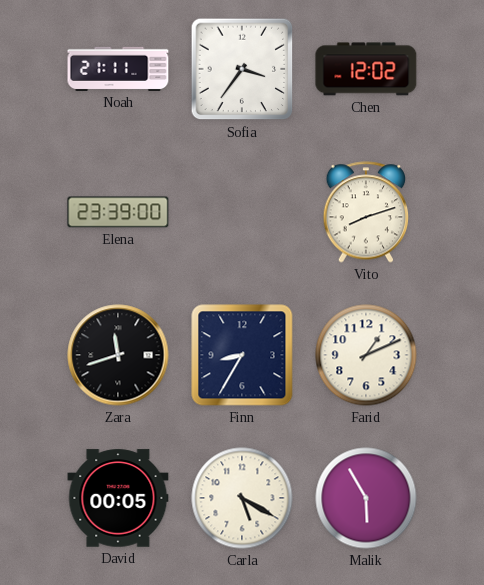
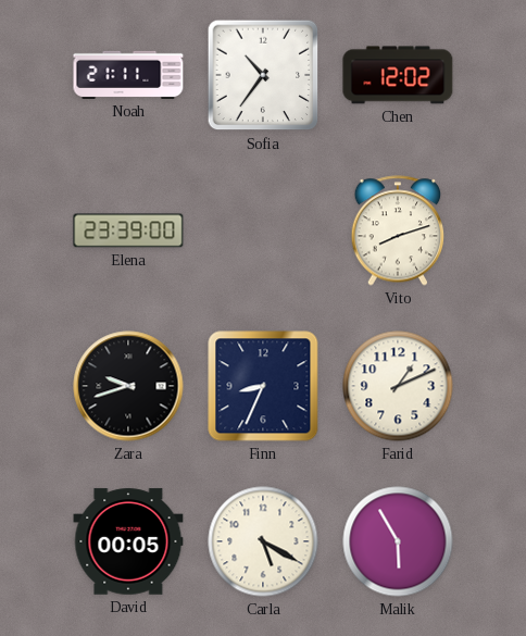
Sofia: 3:36 -> 10:36 (263, 75)
Zara: 11:42 -> 9:42 (128, 386)
Finn: 8:35 -> 8:34 (263, 386)
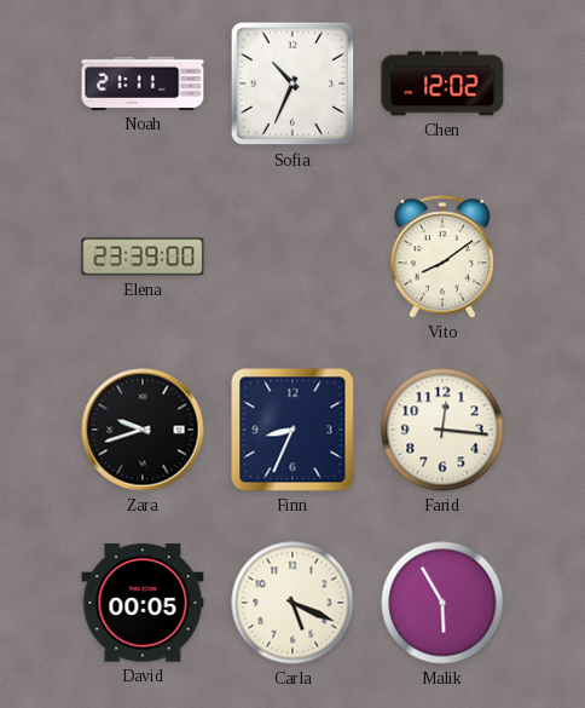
Sofia: 10:36 -> 10:34 (292, 84)
Vito: 8:12 -> 8:09 (442, 257)
Farid: 1:11 -> 12:16 (442, 430)
Carla: 5:20 -> 5:19 (292, 603)
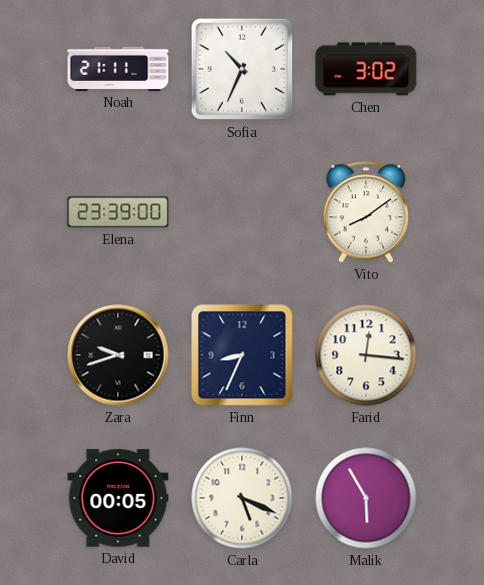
Chen: 12:02 -> 3:02 (366, 69)
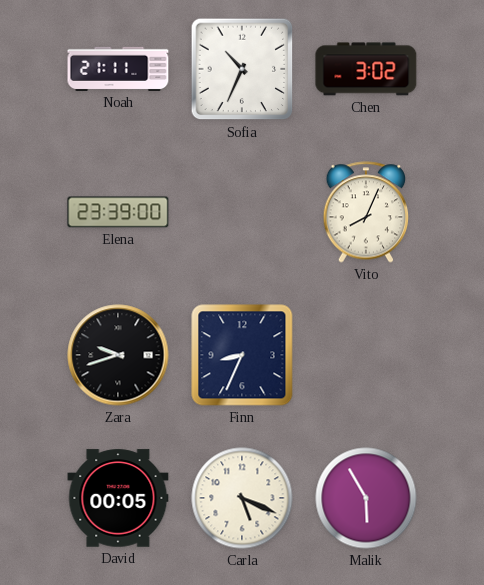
Vito: 8:09 -> 8:04 (366, 212)
Farid: 12:16 -> none (366, 355)
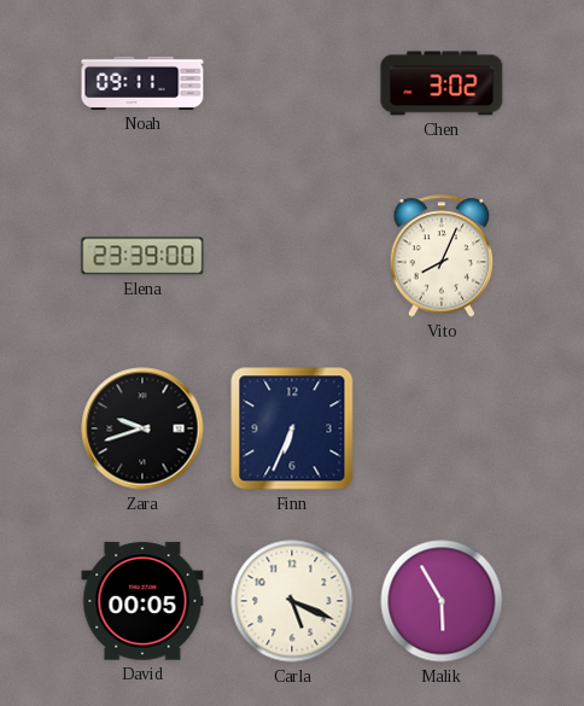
Noah: 21:11 -> 09:11 (142, 83)
Sofia: 10:34 -> none (242, 69)
Finn: 8:34 -> 6:34 (292, 428)
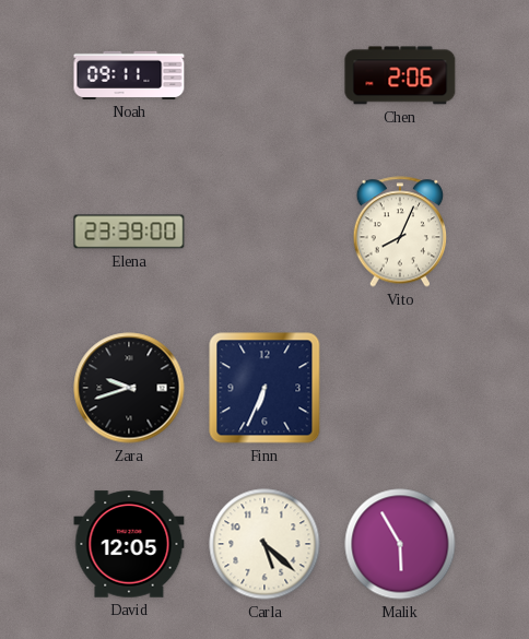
Chen: 3:02 -> 2:06 (400, 75)
David: 00:05 -> 12:05 (129, 544)
Carla: 5:19 -> 5:22 (264, 544)
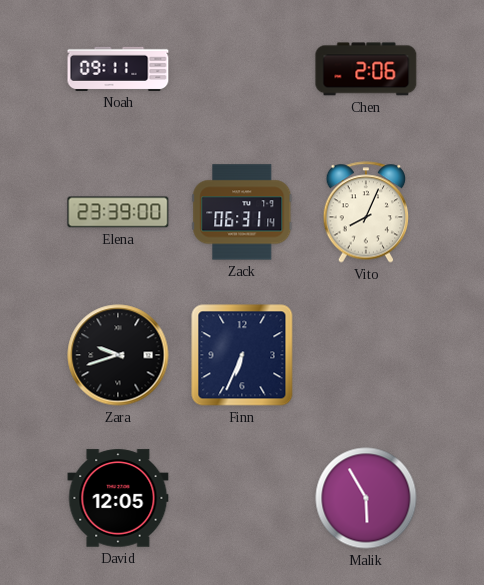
Zack: none -> 06:31 (242, 212)
Carla: 5:22 -> none (264, 544)
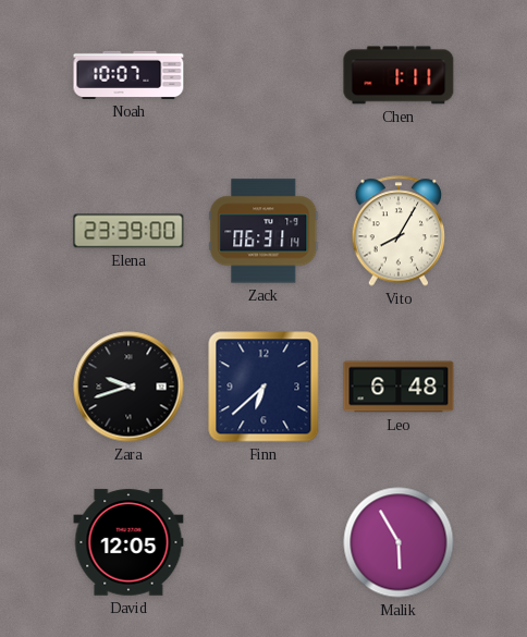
Noah: 09:11 -> 10:07 (128, 75)
Chen: 2:06 -> 1:11 (399, 75)
Vito: 8:04 -> 8:05 (399, 231)
Finn: 6:34 -> 6:38 (263, 387)
Leo: none -> 6:48 (399, 387)
